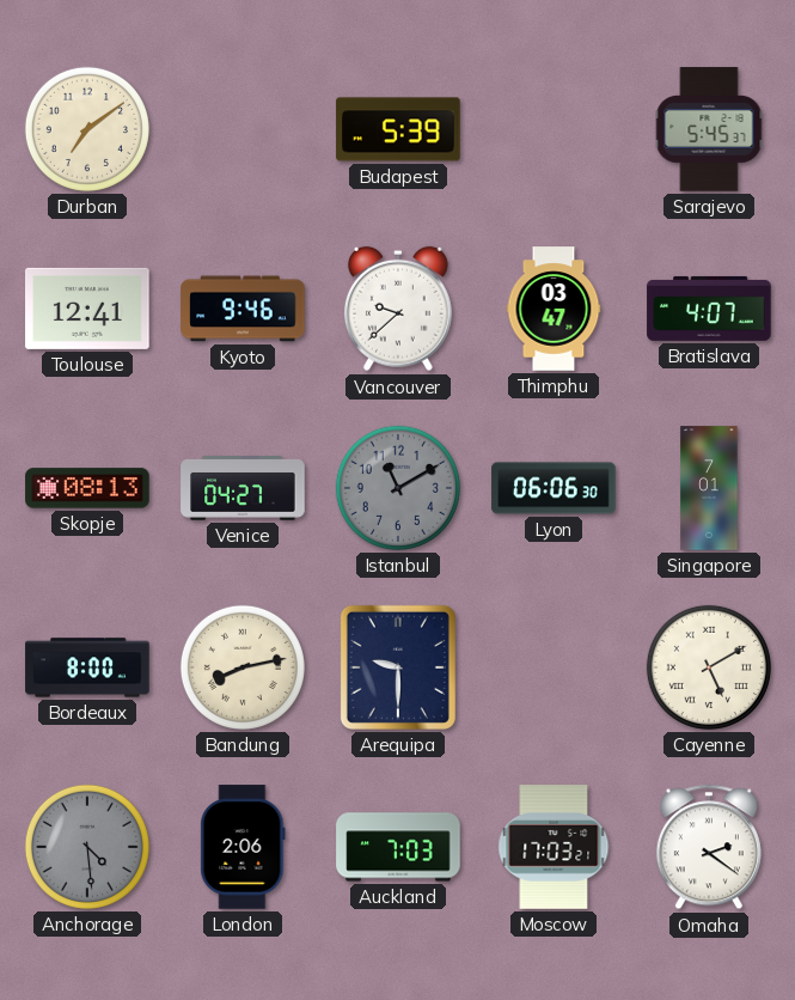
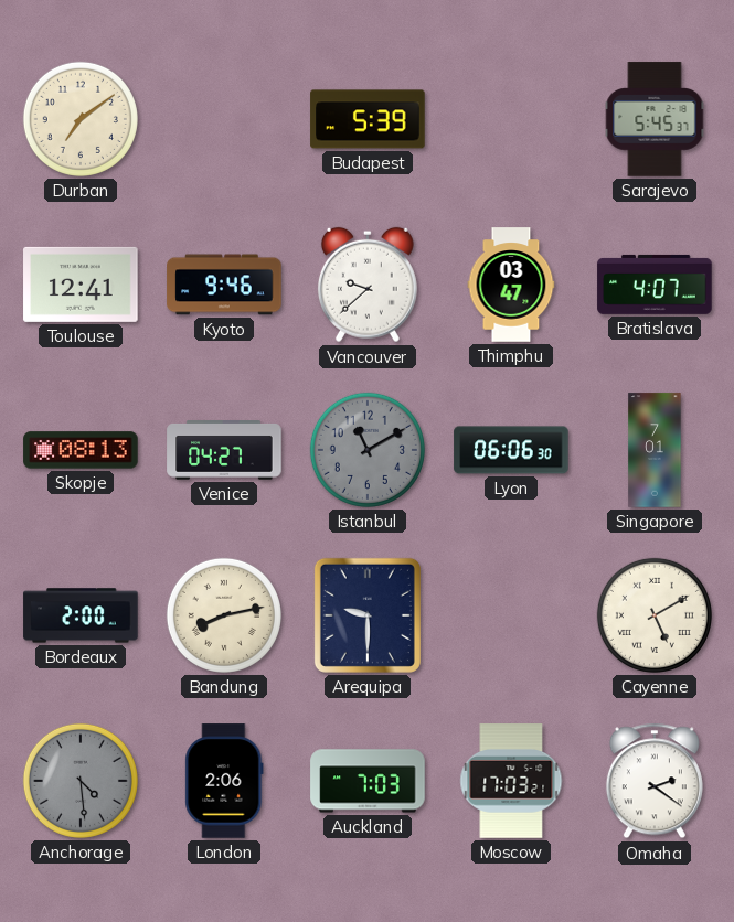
Bordeaux: 8:00 -> 2:00 (81, 615)
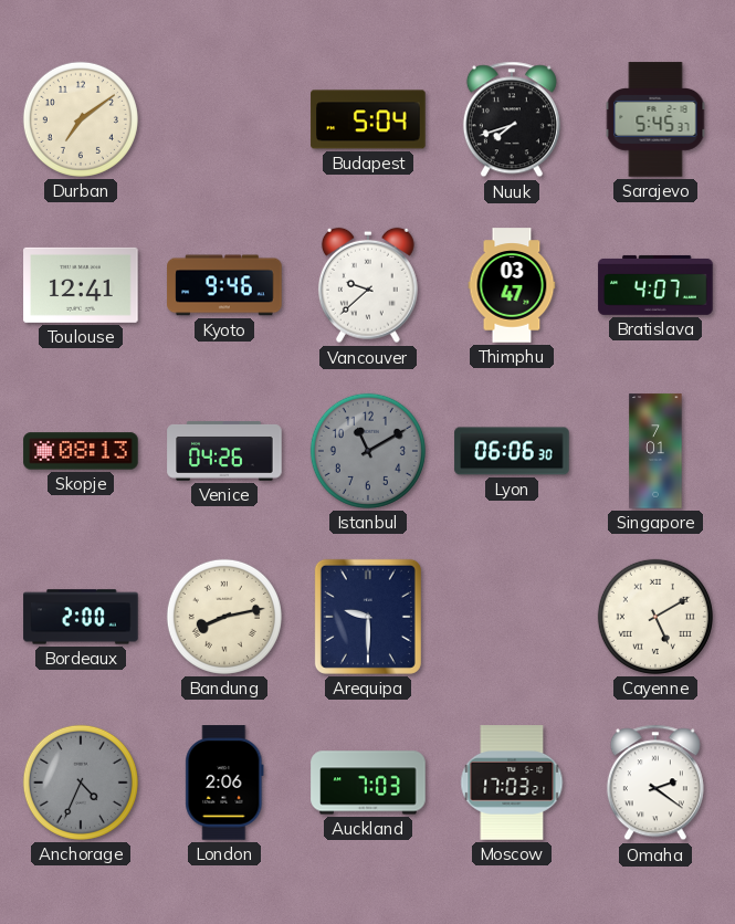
Budapest: 5:39 -> 5:04 (368, 119)
Nuuk: none -> 7:42 (512, 119)
Venice: 04:27 -> 04:26 (224, 451)
Anchorage: 4:29 -> 4:34 (81, 783)
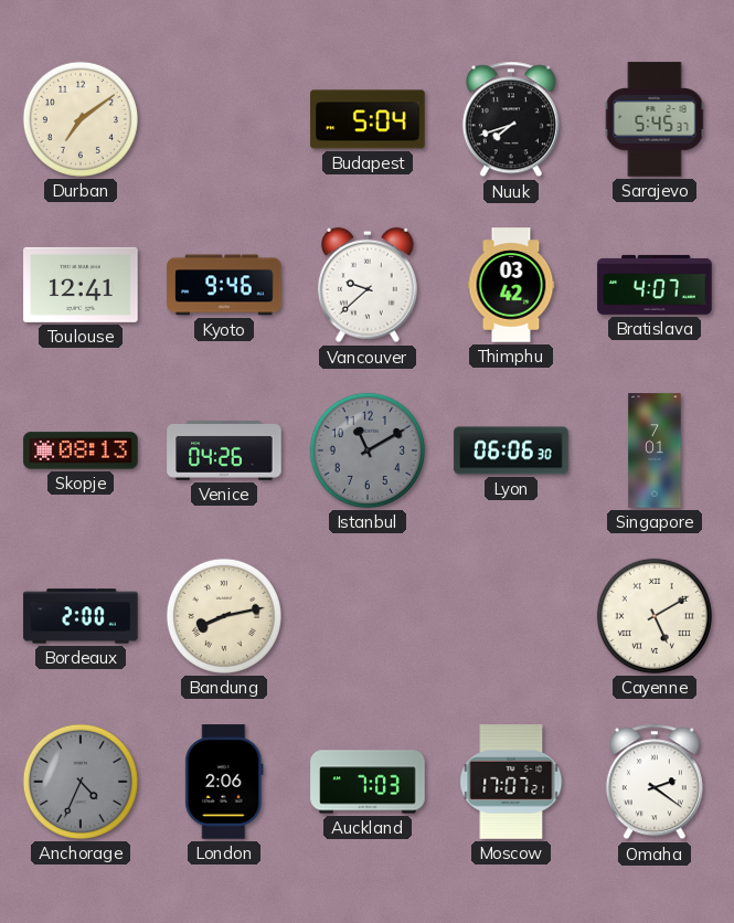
Thimphu: 03:47 -> 03:42 (511, 285)
Arequipa: 9:30 -> none (368, 617)
Moscow: 17:03 -> 17:07 (511, 782)
